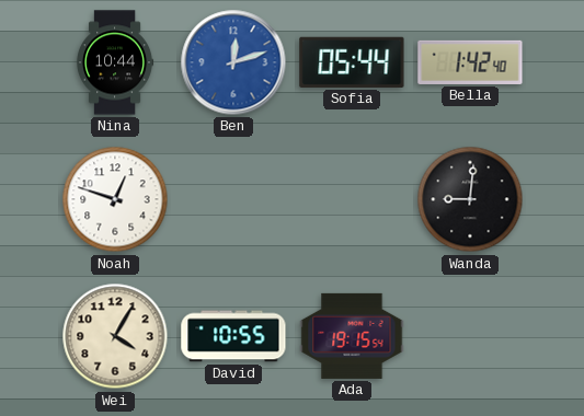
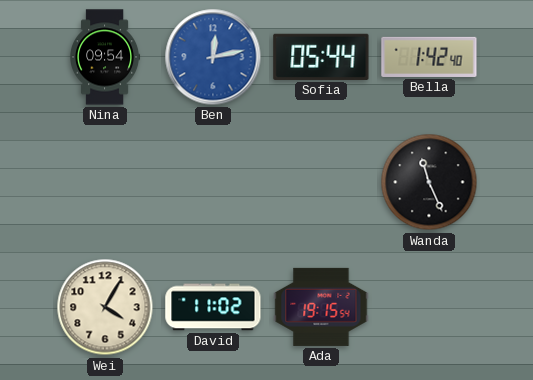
Nina: 10:44 -> 09:54 (106, 57)
Ben: 12:12 -> 12:13 (213, 57)
Noah: 12:48 -> none (115, 199)
Wanda: 9:01 -> 11:26 (429, 182)
David: 10:55 -> 11:02 (213, 307)
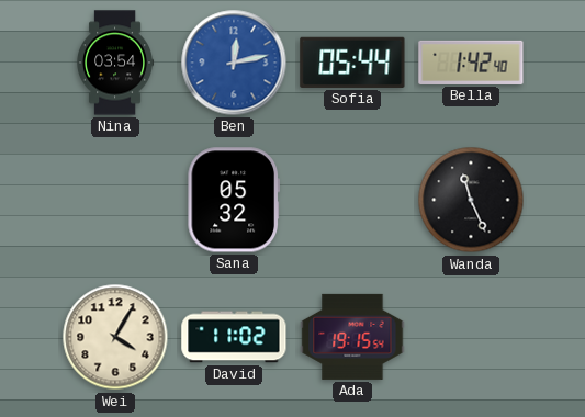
Nina: 09:54 -> 03:54 (116, 63)
Sana: none -> 05:32 (233, 200)
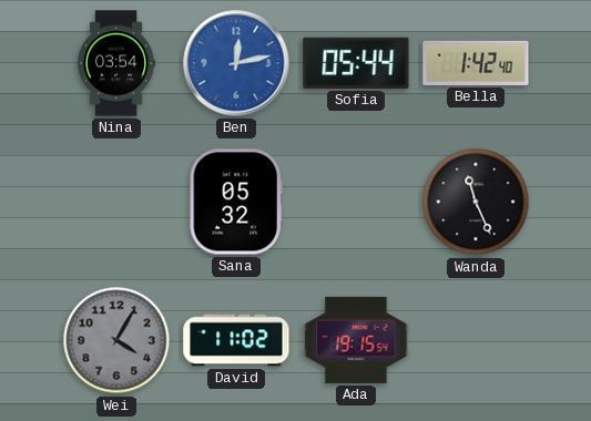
Wei dial: cream -> grey (116, 340)
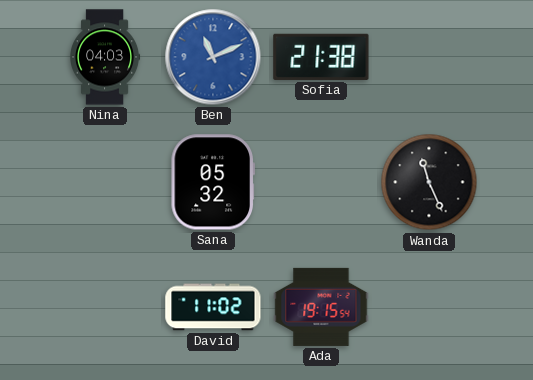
Nina: 03:54 -> 04:03 (106, 57)
Ben: 12:13 -> 11:11 (213, 57)
Sofia: 05:44 -> 21:38 (321, 57)
Bella: 1:42 -> none (476, 63)
Wei: 4:05 -> none (116, 340)
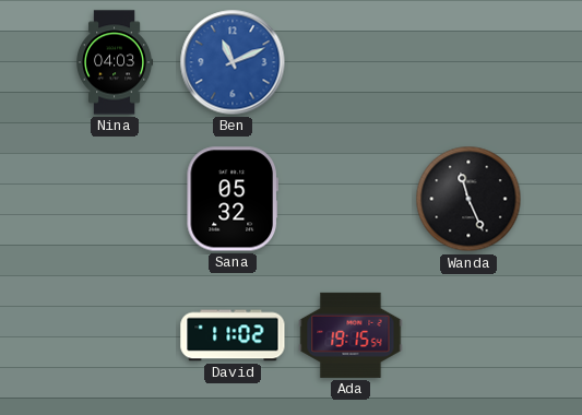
Sofia: 21:38 -> none (321, 57)
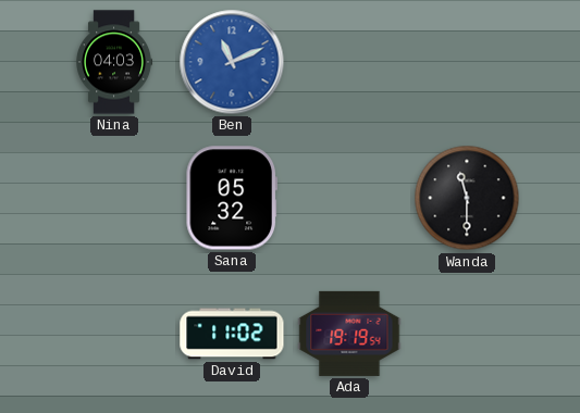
Wanda: 11:26 -> 11:30 (467, 198)
Ada: 19:15 -> 19:19 (349, 334)
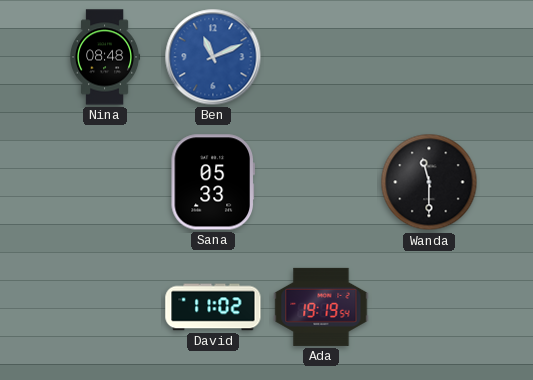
Nina: 04:03 -> 08:48 (106, 57)
Sana: 05:32 -> 05:33 (212, 182)
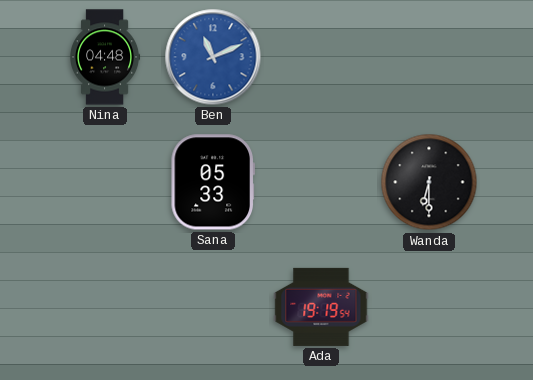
Nina: 08:48 -> 04:48 (106, 57)
Wanda: 11:30 -> 6:30 (429, 182)
David: 11:02 -> none (213, 307)
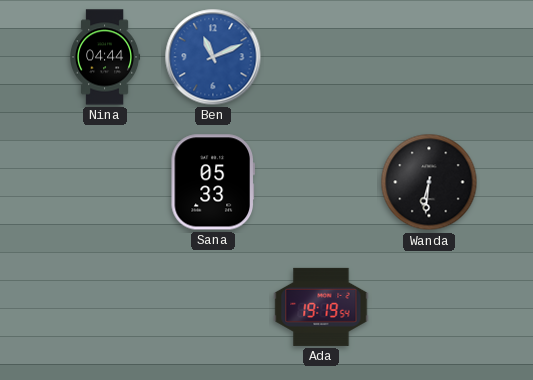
Nina: 04:48 -> 04:44 (106, 57)
Wanda: 6:30 -> 6:31 (429, 182)
